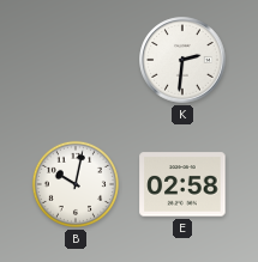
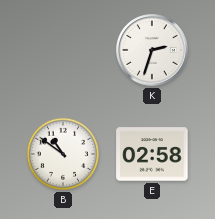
K: 2:31 -> 2:33 (152, 50)
B: 10:02 -> 10:51 (63, 154)
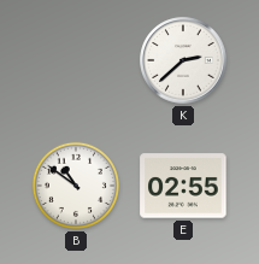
K: 2:33 -> 2:38 (183, 60)
E: 02:58 -> 02:55 (183, 186)
